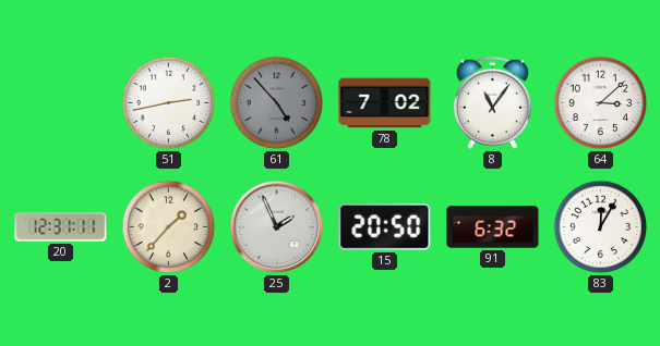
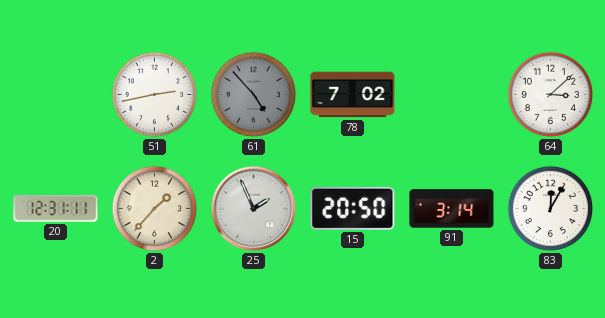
8: 11:06 -> none (492, 102)
91: 6:32 -> 3:14 (452, 209)
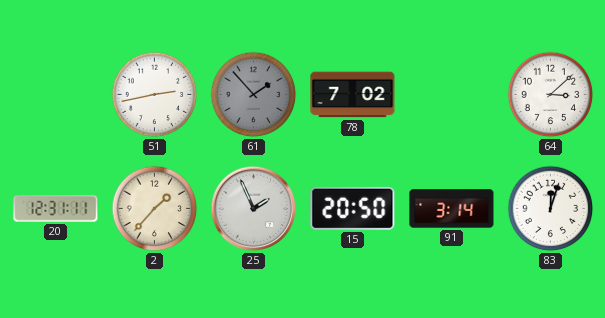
61: 4:53 -> 1:53 (254, 95)
83: 12:05 -> 12:03 (551, 209)
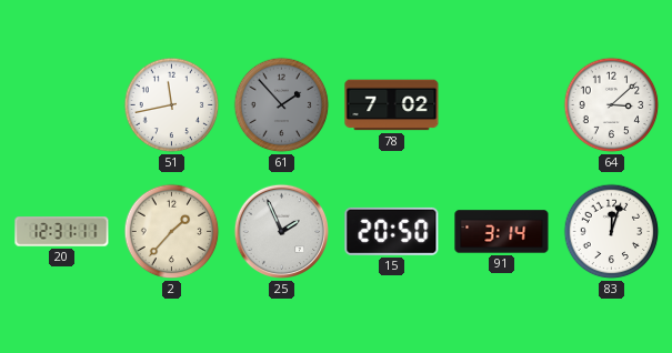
51: 2:43 -> 11:43 (172, 105)
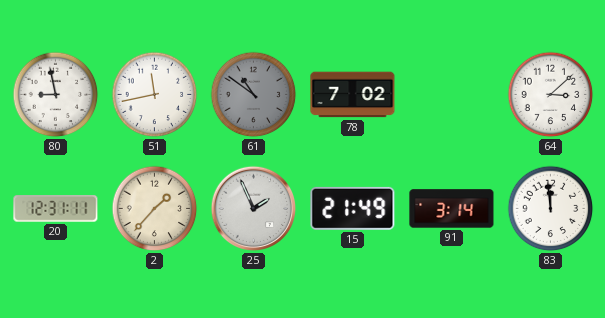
80: none -> 8:58 (56, 95)
61: 1:53 -> 10:51 (254, 95)
15: 20:50 -> 21:49 (353, 208)
83: 12:03 -> 11:59 (551, 209)
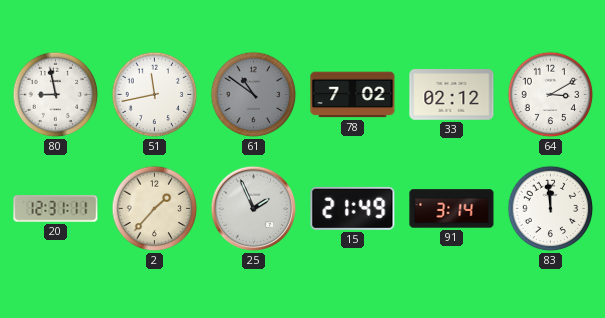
33: none -> 02:12 (452, 95)
64: 3:08 -> 3:10 (551, 95)
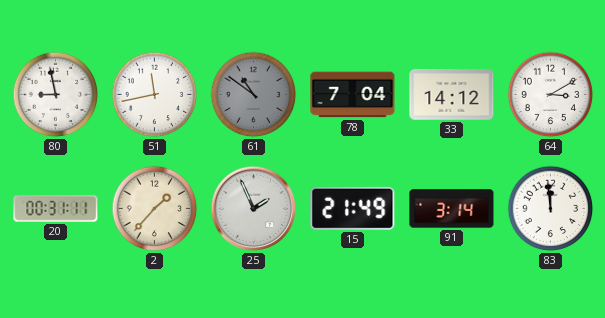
78: 7:02 -> 7:04 (353, 95)
33: 02:12 -> 14:12 (452, 95)
20: 12:31 -> 00:31 (56, 209)
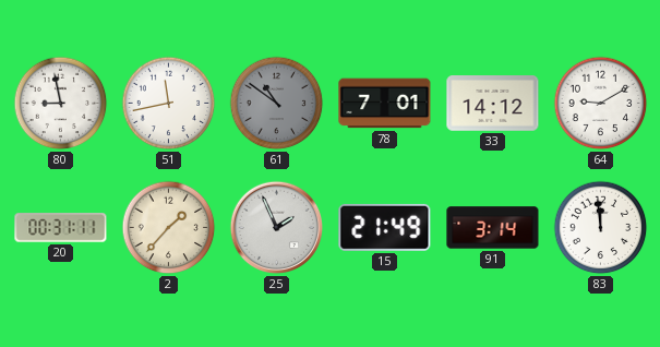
78: 7:04 -> 7:01 (385, 104)
64: 3:10 -> 9:10 (601, 104)
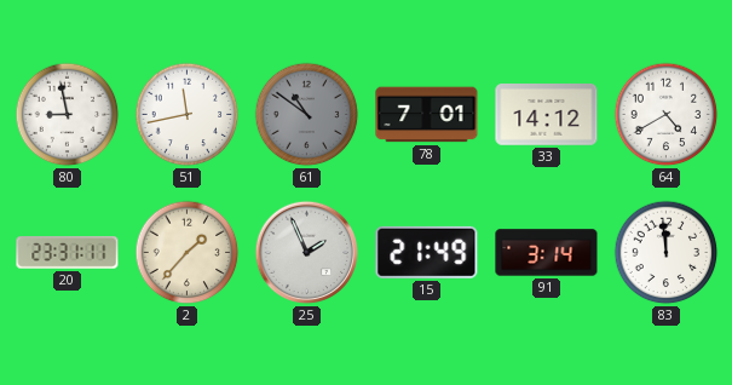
64: 9:10 -> 4:40 (667, 115)
20: 00:31 -> 23:31 (68, 253)
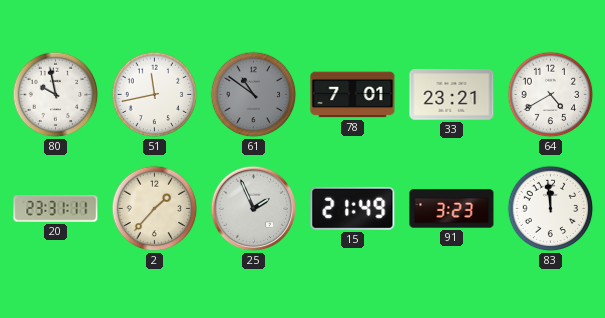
80: 8:58 -> 9:58 (56, 95)
33: 14:12 -> 23:21 (452, 95)
91: 3:14 -> 3:23 (452, 209)
